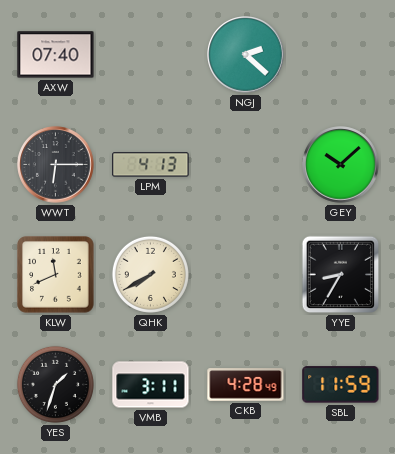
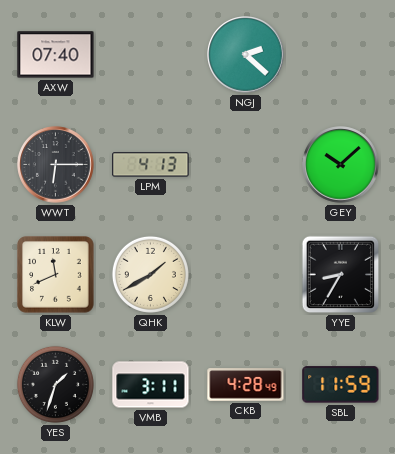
QHK: 7:40 -> 1:40 (150, 274)
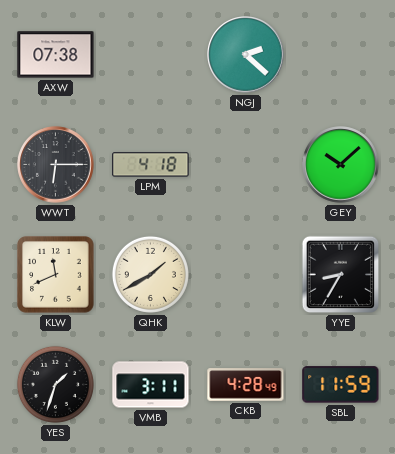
AXW: 07:40 -> 07:38 (56, 55)
LPM: 4:13 -> 4:18 (151, 165)
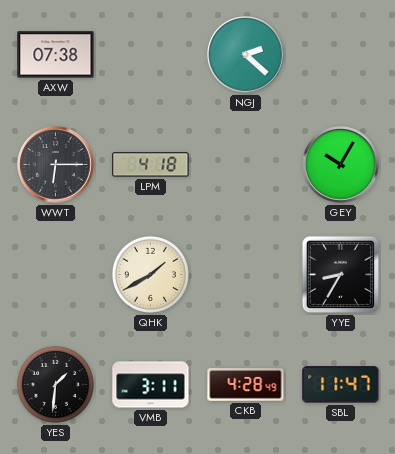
GEY: 10:08 -> 10:05 (341, 165)
KLW: 11:41 -> none (56, 275)
YES: 1:33 -> 1:31 (55, 384)
SBL: 11:59 -> 11:47 (341, 385)
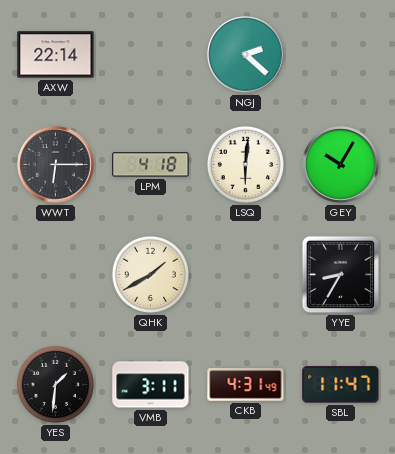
AXW: 07:38 -> 22:14 (56, 55)
LSQ: none -> 6:01 (245, 164)
CKB: 4:28 -> 4:31 (246, 385)
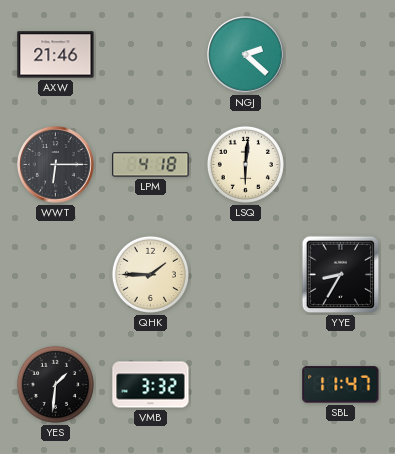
AXW: 22:14 -> 21:46 (56, 55)
GEY: 10:05 -> none (341, 165)
QHK: 1:40 -> 1:45 (150, 274)
VMB: 3:11 -> 3:32 (151, 385)
CKB: 4:31 -> none (246, 385)
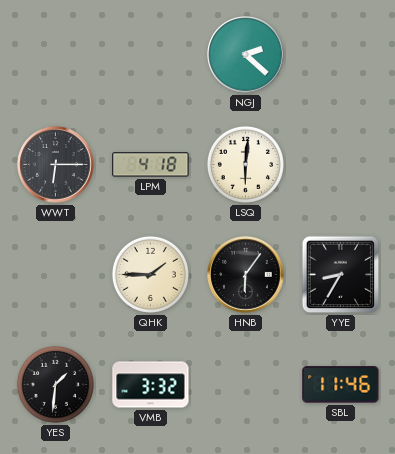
AXW: 21:46 -> none (56, 55)
HNB: none -> 6:06 (246, 275)
SBL: 11:47 -> 11:46 (341, 385)
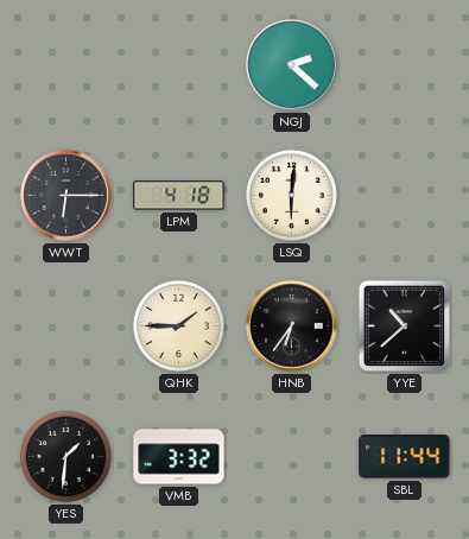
HNB: 6:06 -> 6:36 (292, 326)
YYE: 8:35 -> 10:38 (405, 326)
SBL: 11:46 -> 11:44 (405, 457)
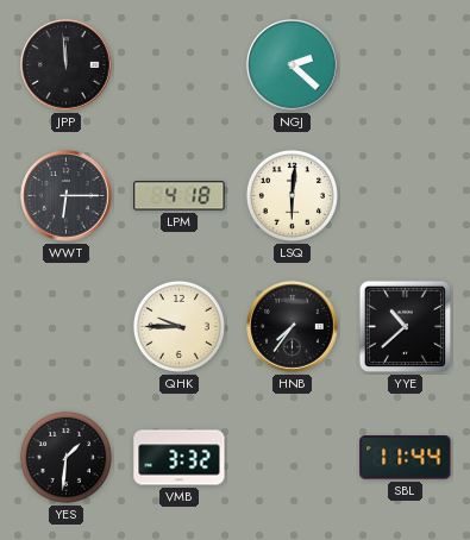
JPP: none -> 11:59 (67, 65)
QHK: 1:45 -> 9:45 (178, 326)
HNB: 6:36 -> 7:36 (293, 327)
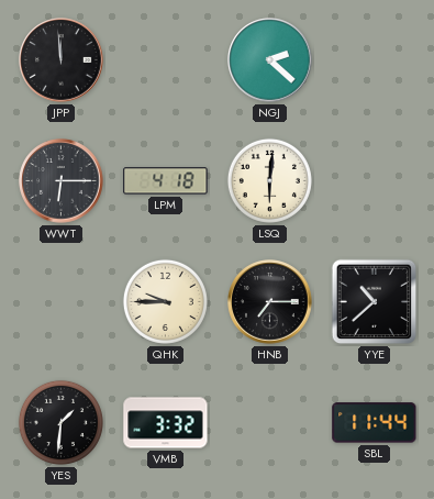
HNB: 7:36 -> 7:15 (270, 302)
